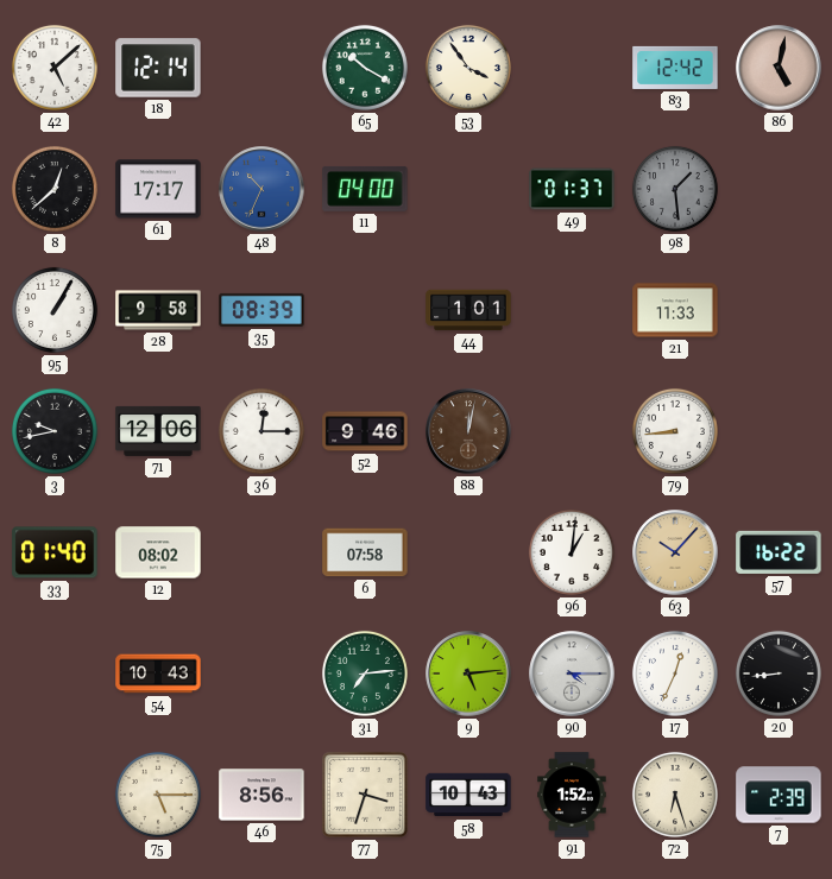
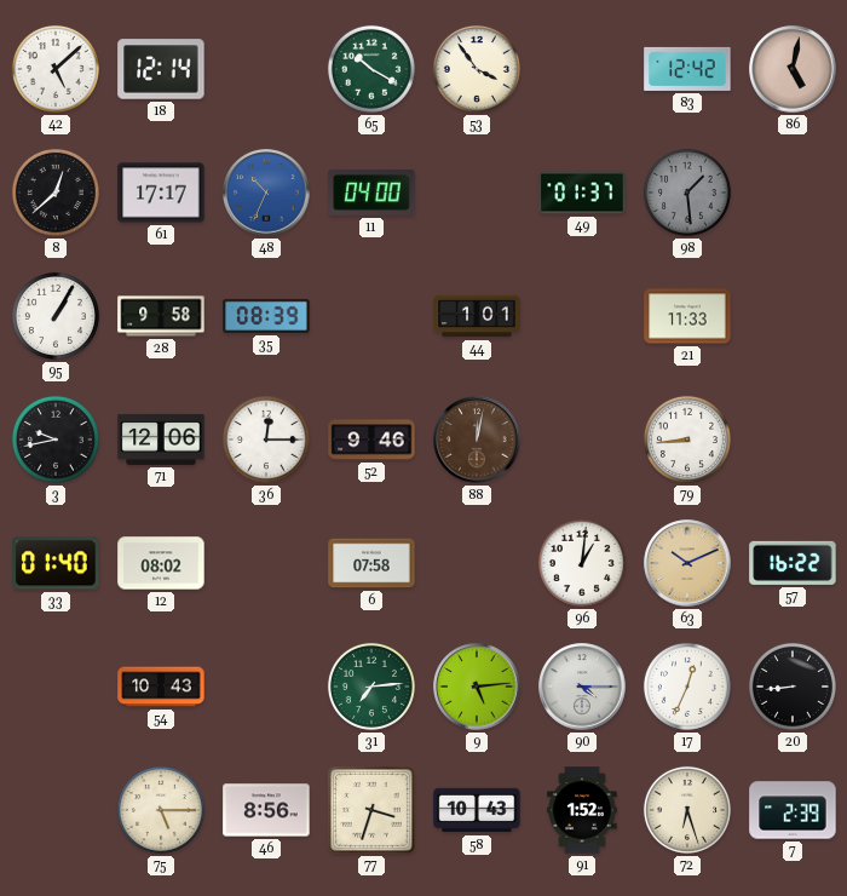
63: 10:07 -> 10:11 (687, 563)
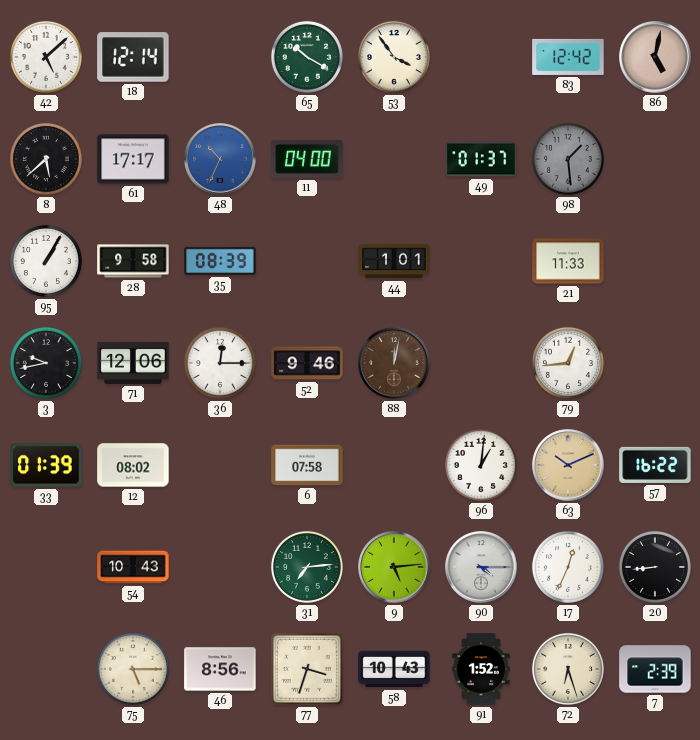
8: 12:38 -> 5:38 (46, 159)
79: 8:44 -> 12:44 (568, 363)
33: 01:40 -> 01:39 (46, 465)
